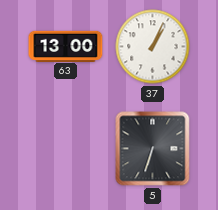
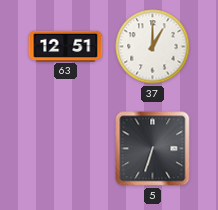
63: 13:00 -> 12:51 (66, 46)
37: 1:04 -> 1:00 (153, 47)
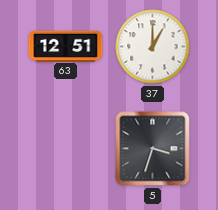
5: 6:33 -> 3:33 (153, 149)
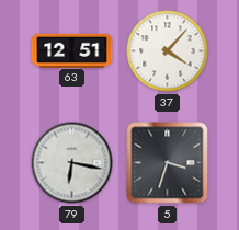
37: 1:00 -> 4:07 (168, 51)
79: none -> 6:17 (72, 163)
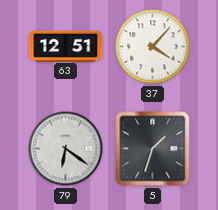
79: 6:17 -> 6:21 (66, 149)
5: 3:33 -> 1:33 (153, 149)
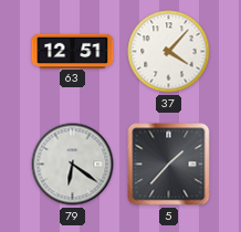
5: 1:33 -> 1:37 (169, 165)
